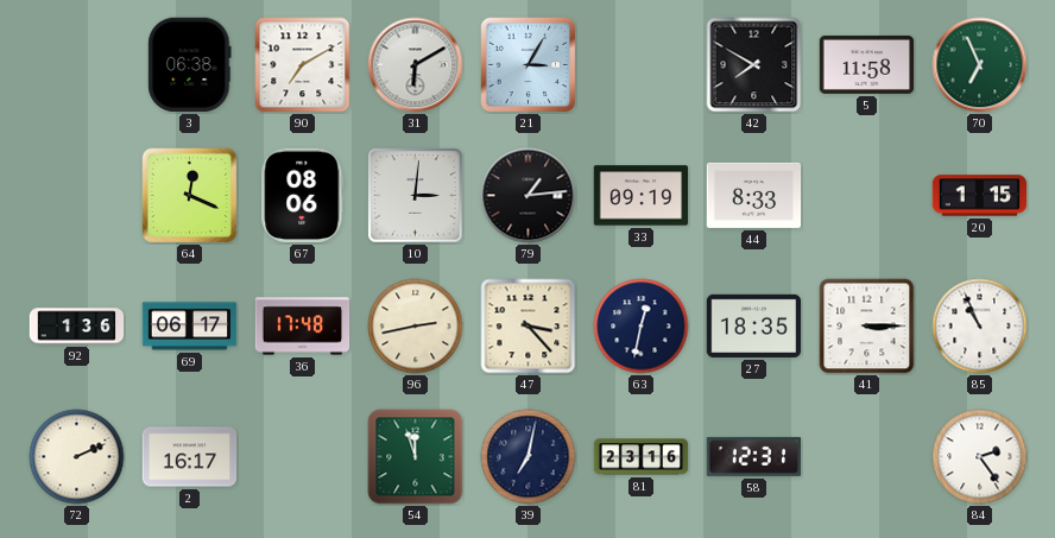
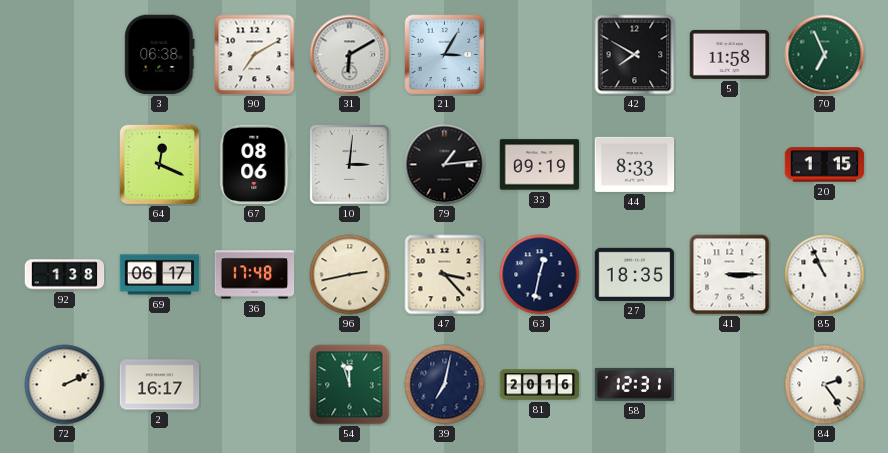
92: 1:36 -> 1:38 (65, 275)
81: 23:16 -> 20:16 (540, 385)
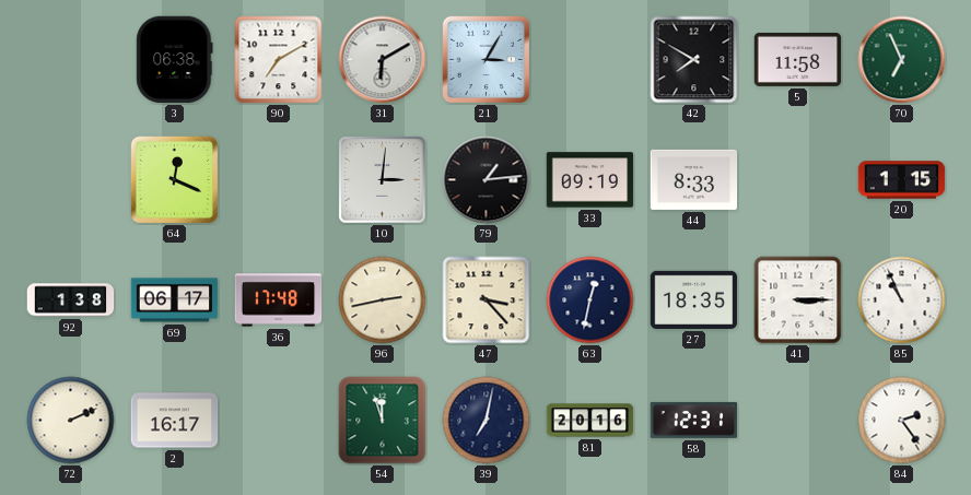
67: 08:06 -> none (255, 165)
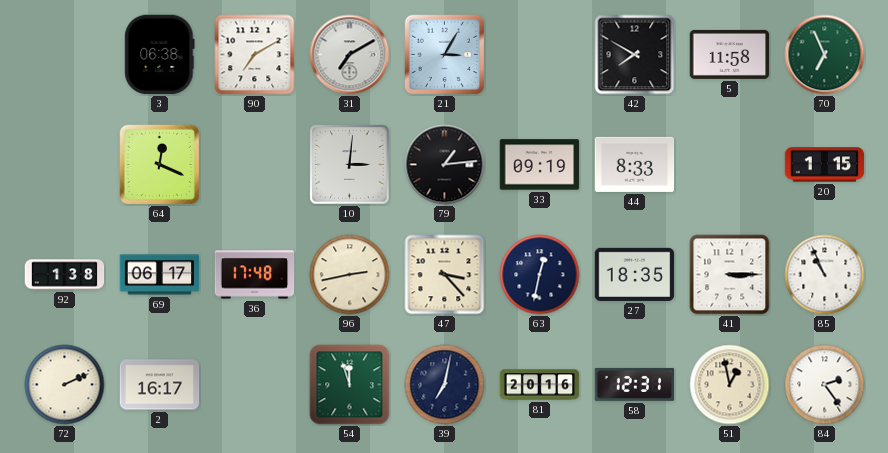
31: 6:10 -> 7:10 (350, 55)
51: none -> 12:58 (730, 385)
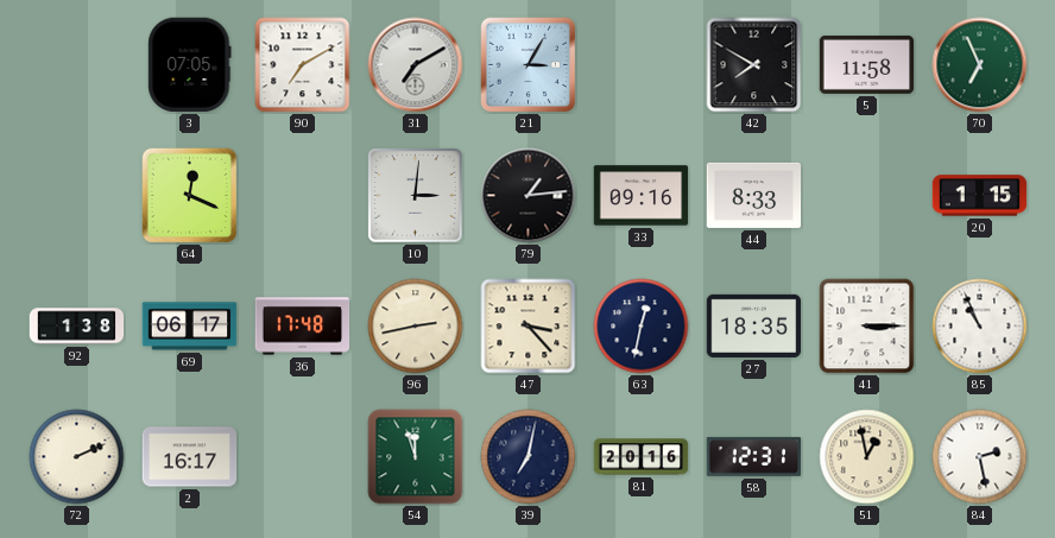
3: 06:38 -> 07:05 (190, 65)
33: 09:19 -> 09:16 (642, 196)
84: 2:24 -> 2:28 (980, 457)
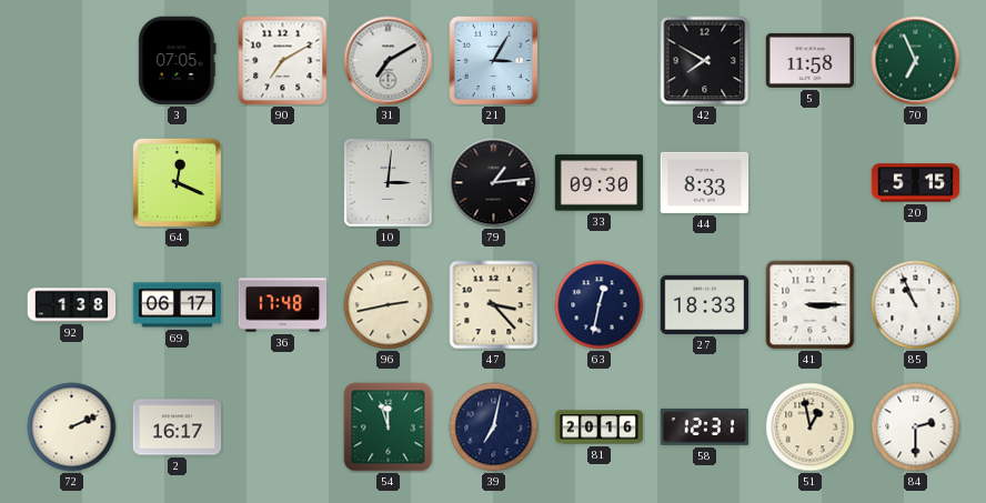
33: 09:16 -> 09:30 (600, 183)
20: 1:15 -> 5:15 (916, 183)
27: 18:35 -> 18:33 (705, 304)
84: 2:28 -> 2:30 (916, 427)
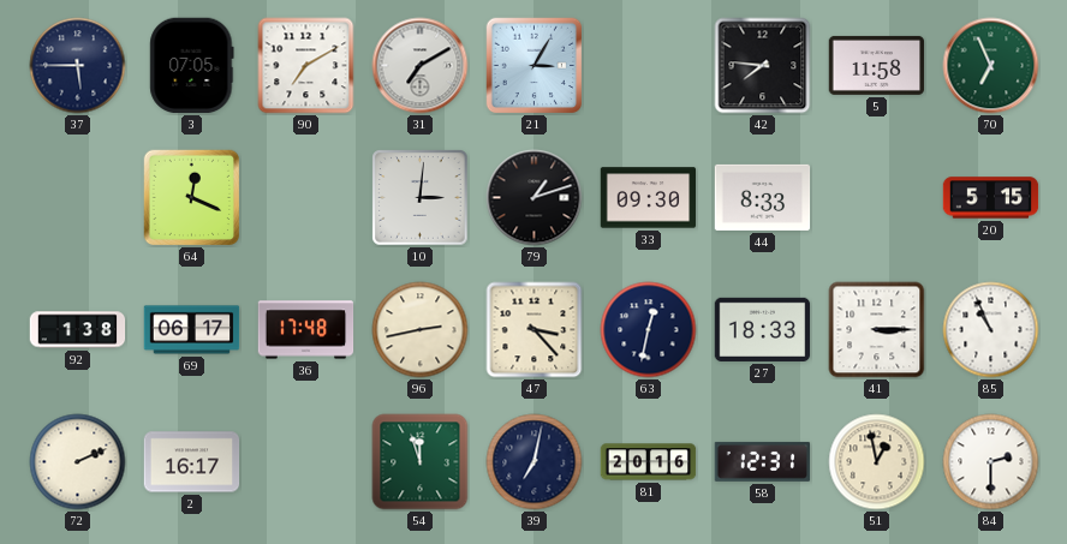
37: none -> 5:45 (78, 66)
42: 7:50 -> 7:46 (763, 66)
79: 1:14 -> 1:12 (535, 198)
